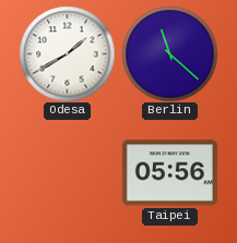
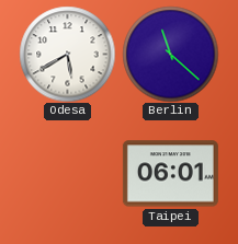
Odesa: 1:40 -> 5:40 (67, 54)
Taipei: 05:56 -> 06:01 (170, 174)
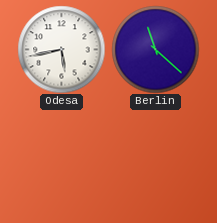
Odesa: 5:40 -> 5:43 (61, 49)
Taipei: 06:01 -> none (170, 174)
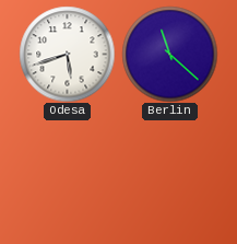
Odesa: 5:43 -> 5:42 (67, 54)
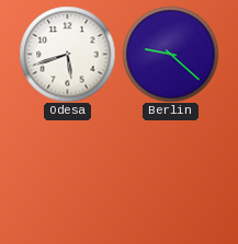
Berlin: 11:22 -> 9:22 (170, 54)
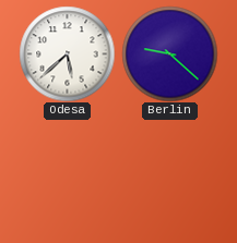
Odesa: 5:42 -> 5:38 (67, 53)
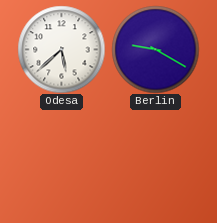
Berlin: 9:22 -> 9:20 (155, 49)
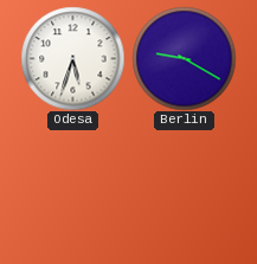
Odesa: 5:38 -> 5:33 (72, 58)
